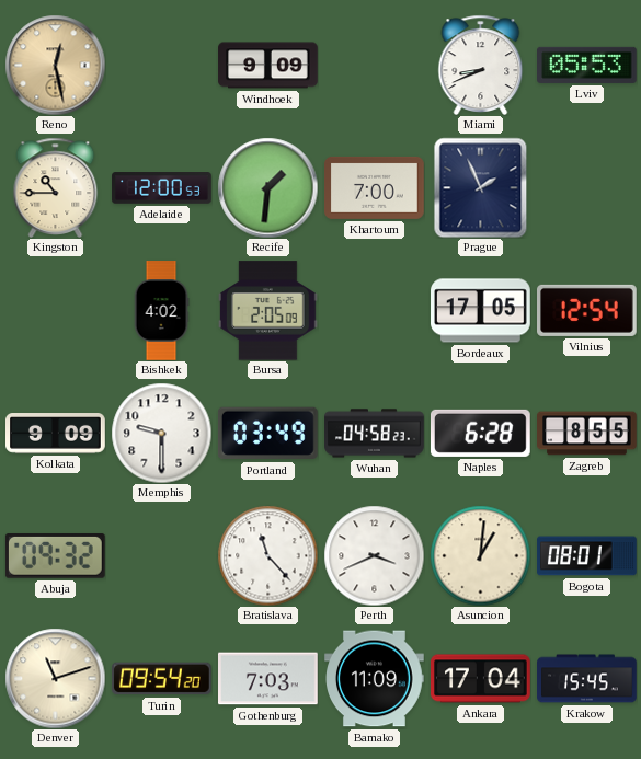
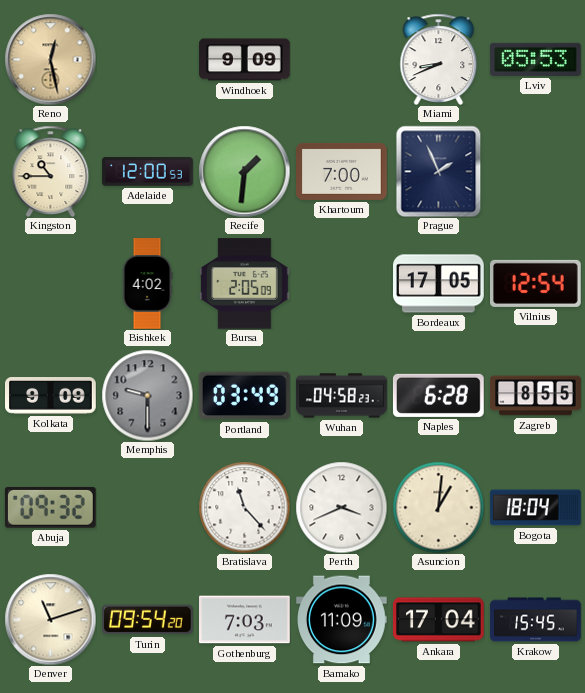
Memphis dial: white -> grey (147, 395)
Bogota: 08:01 -> 18:04 (536, 508)
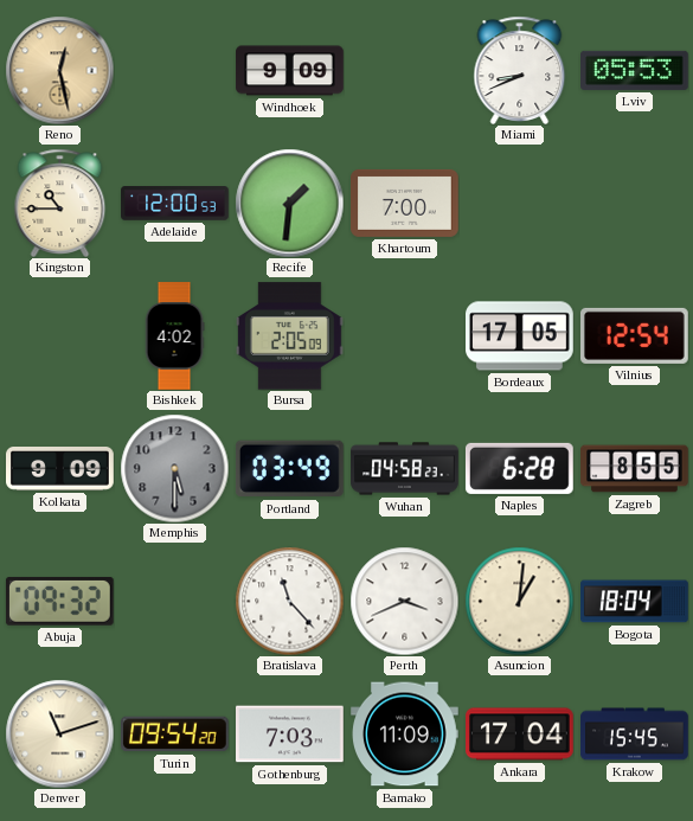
Prague: 1:56 -> none (439, 171)
Memphis: 9:30 -> 5:30 (174, 468)
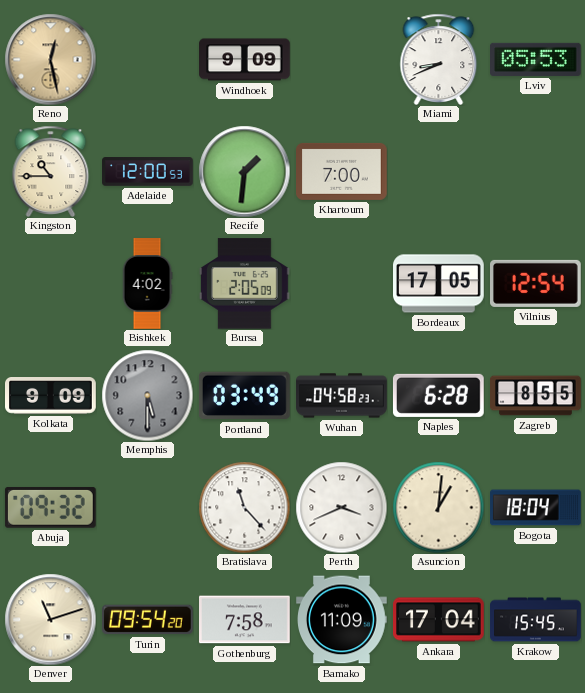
Gothenburg: 7:03 -> 7:58 (245, 620)
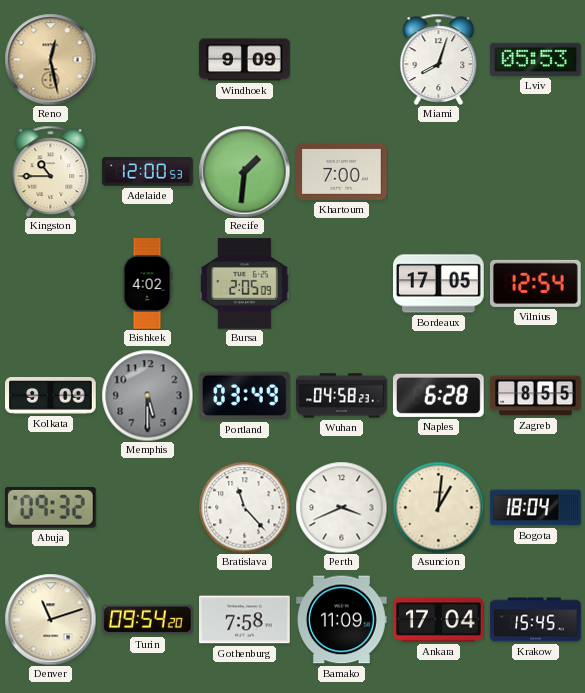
Miami: 8:41 -> 8:03 (439, 59)
